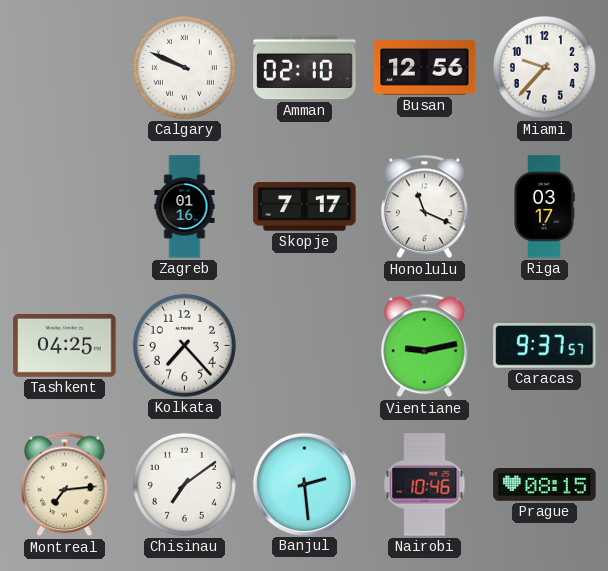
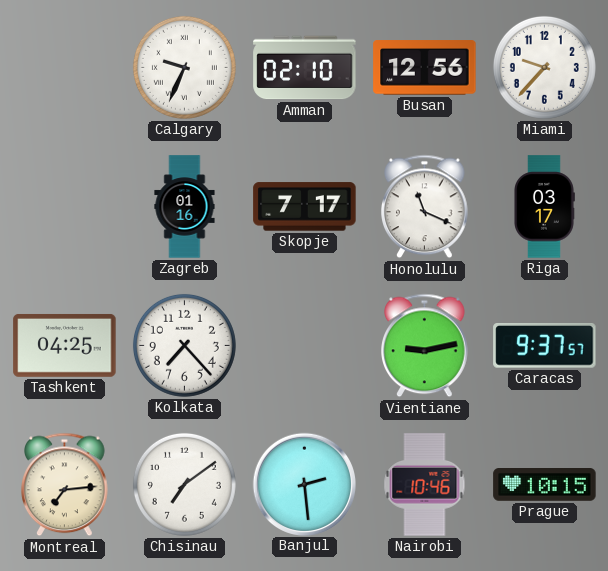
Calgary: 9:49 -> 9:34 (184, 67)
Prague: 08:15 -> 10:15 (545, 485)
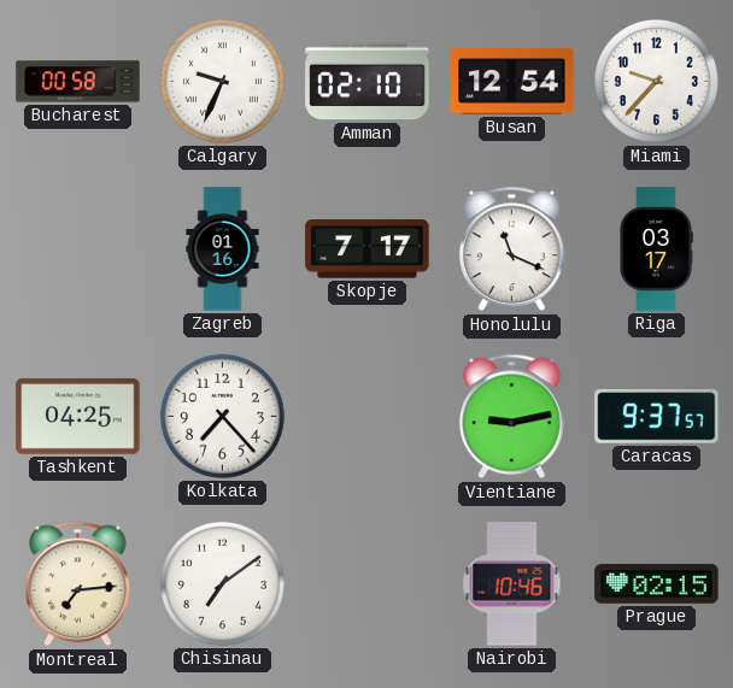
Bucharest: none -> 00:58 (78, 82)
Busan: 12:56 -> 12:54 (512, 82)
Banjul: 2:29 -> none (304, 484)
Prague: 10:15 -> 02:15 (657, 584)
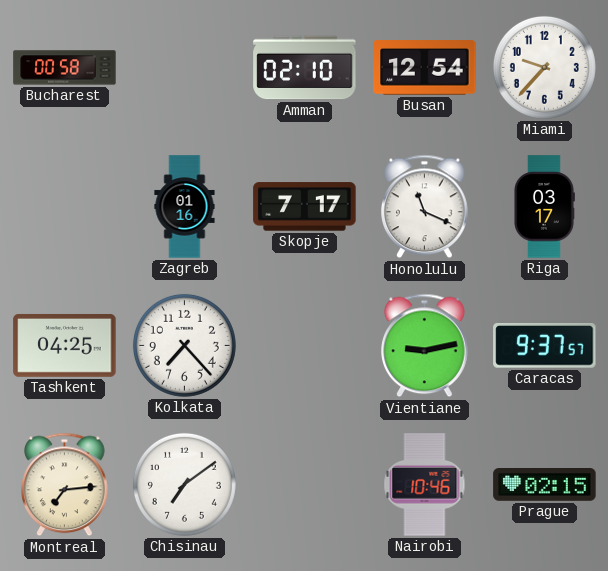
Calgary: 9:34 -> none (222, 81)
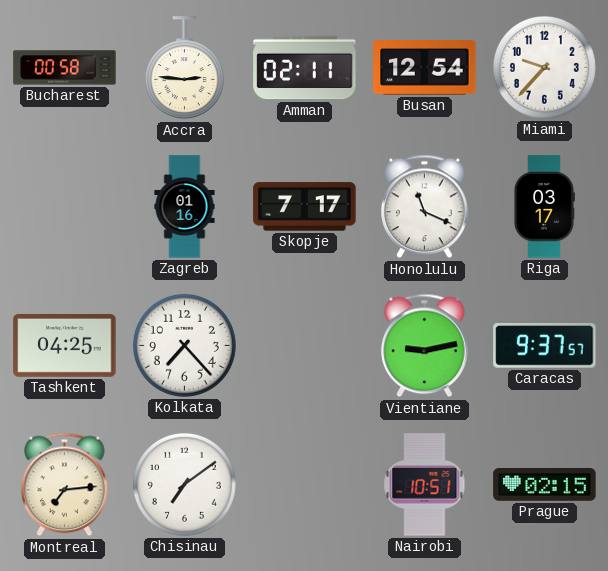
Accra: none -> 2:46 (184, 68)
Amman: 02:10 -> 02:11 (305, 68)
Nairobi: 10:46 -> 10:51 (425, 485)
